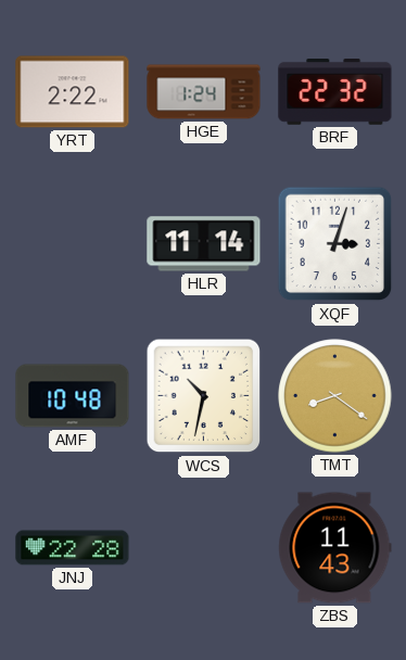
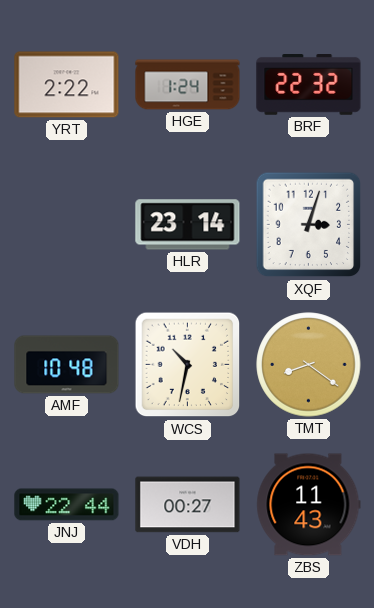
HLR: 11:14 -> 23:14 (188, 225)
JNJ: 22:28 -> 22:44 (67, 505)
VDH: none -> 00:27 (188, 505)
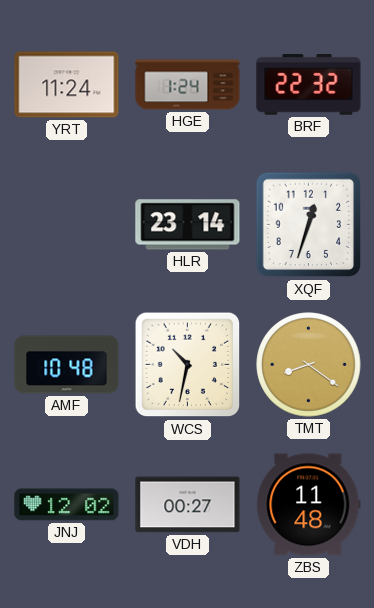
YRT: 2:22 -> 11:24 (67, 85)
XQF: 3:03 -> 12:33 (309, 225)
JNJ: 22:44 -> 12:02 (67, 505)
ZBS: 11:43 -> 11:48 (309, 505)
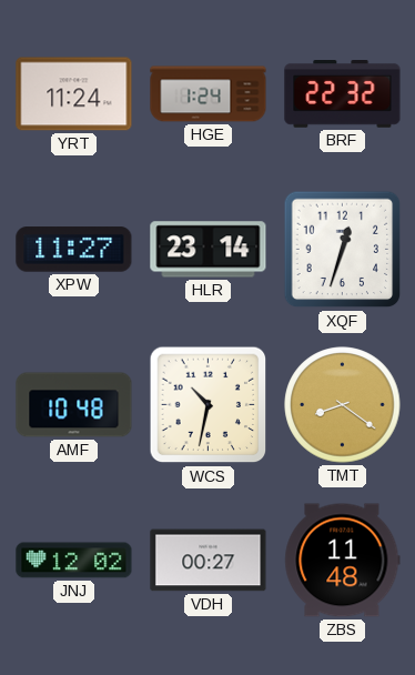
XPW: none -> 11:27 (74, 250)
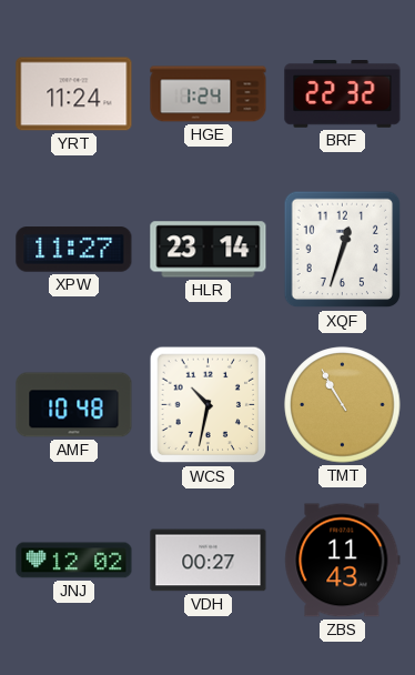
TMT: 8:21 -> 10:55 (343, 405)
ZBS: 11:48 -> 11:43 (343, 561)
